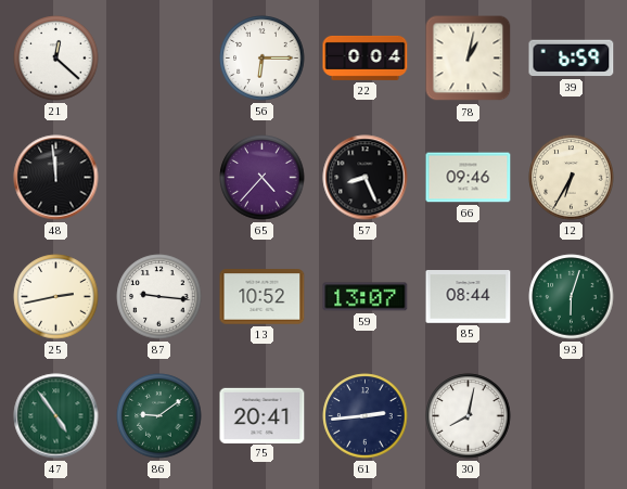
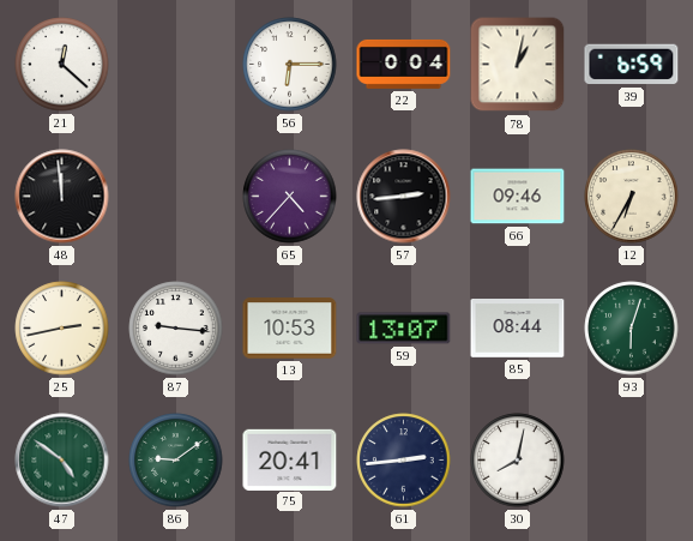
57: 8:26 -> 2:44 (404, 197)
13: 10:52 -> 10:53 (290, 329)
47: 4:54 -> 4:51 (62, 461)
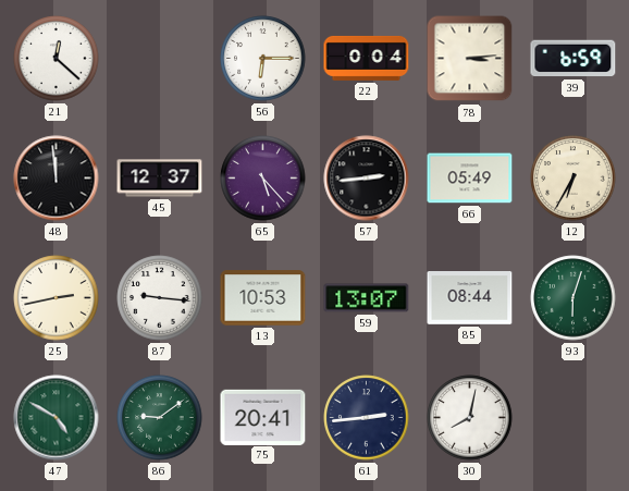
78: 1:02 -> 3:14 (470, 59)
45: none -> 12:37 (160, 179)
65: 4:37 -> 5:23 (263, 179)
66: 09:46 -> 05:49 (470, 179)
47: 4:51 -> 4:50 (57, 418)
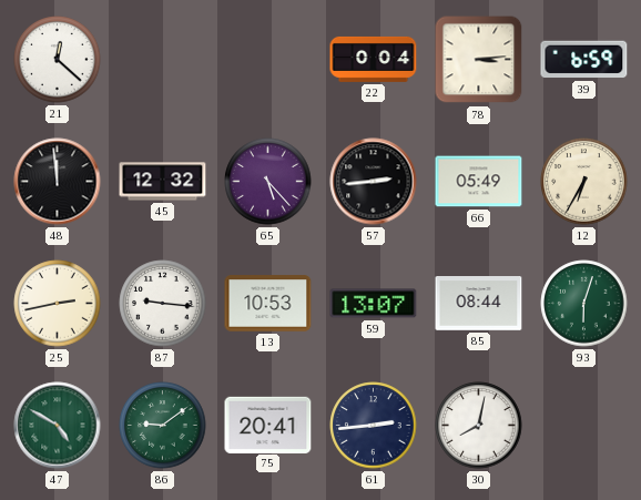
56: 6:15 -> none (263, 59)
45: 12:37 -> 12:32 (163, 182)
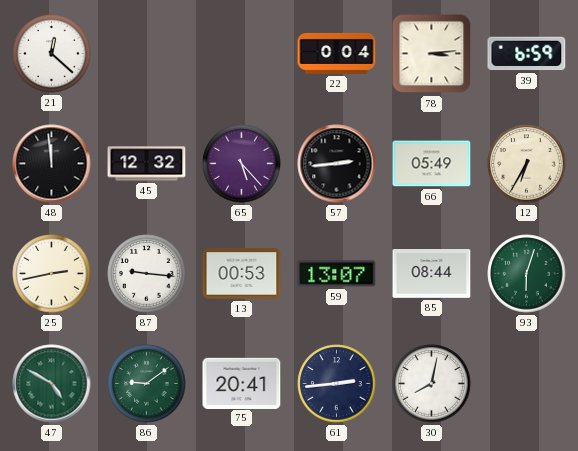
13: 10:53 -> 00:53 (242, 274)
